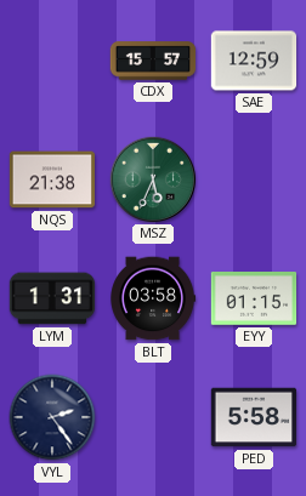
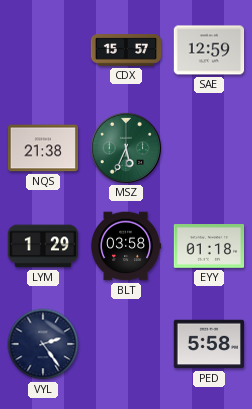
LYM: 1:31 -> 1:29 (43, 246)
EYY: 01:15 -> 01:18 (209, 246)
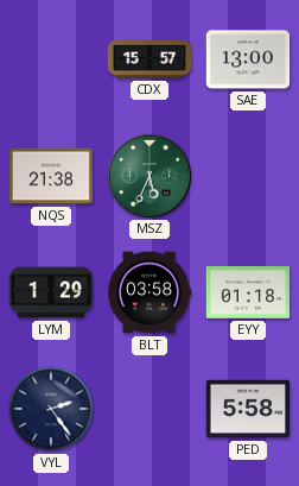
SAE: 12:59 -> 13:00 (248, 59)
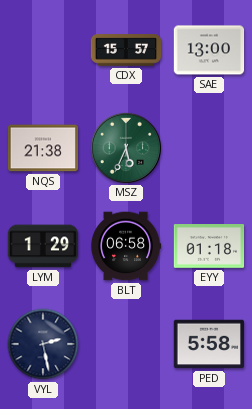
BLT: 03:58 -> 06:58 (126, 246)
VYL: 2:24 -> 2:28 (43, 344)
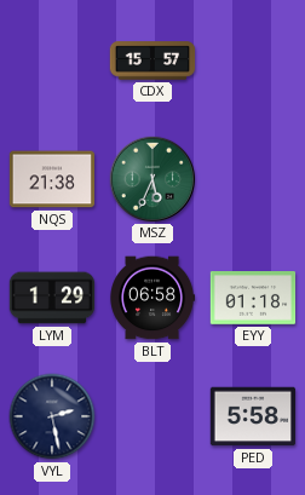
SAE: 13:00 -> none (209, 50)
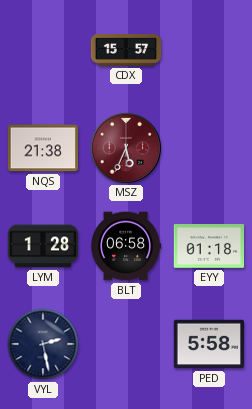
MSZ dial: green -> burgundy (125, 147)
LYM: 1:29 -> 1:28 (43, 246)
